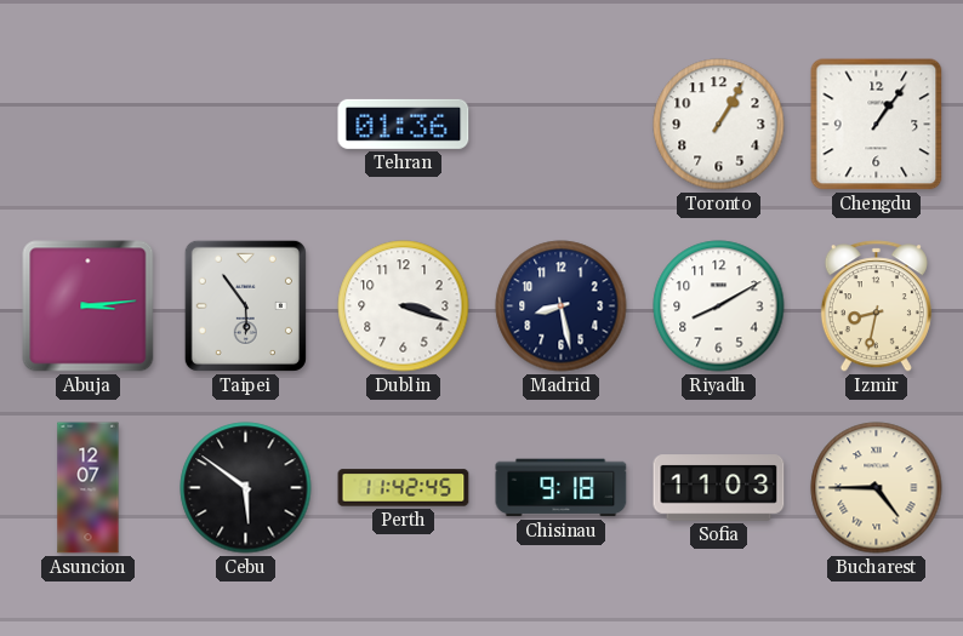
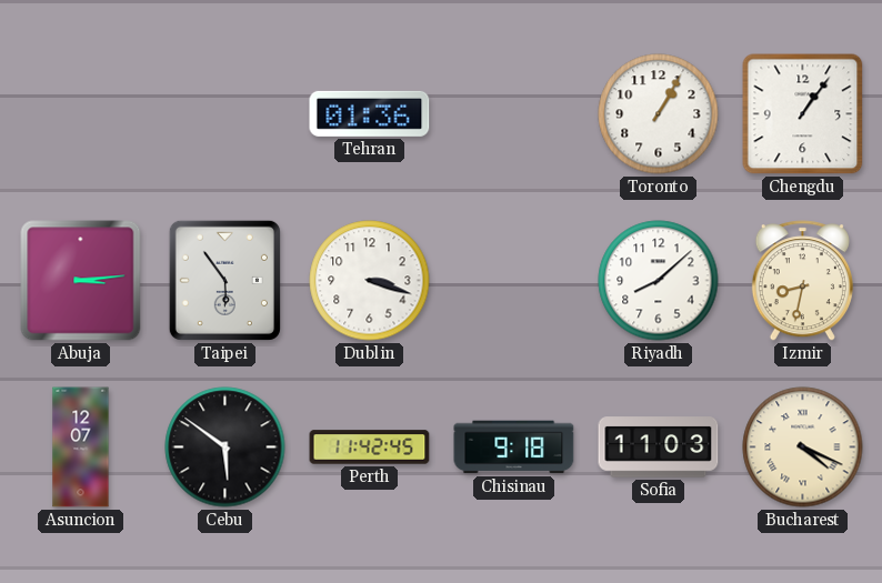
Madrid: 8:28 -> none (562, 306)
Riyadh: 8:10 -> 8:08 (659, 281)
Bucharest: 4:45 -> 4:19 (803, 448)
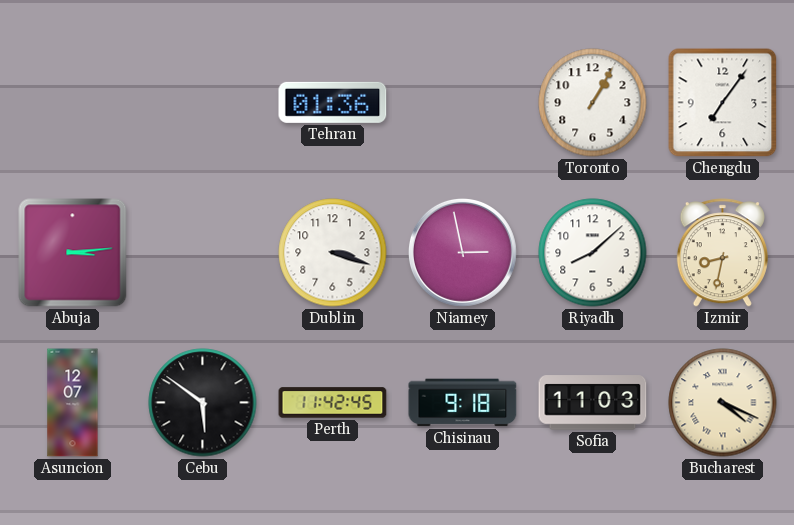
Chengdu: 1:06 -> 7:06 (723, 103)
Taipei: 5:54 -> none (224, 280)
Niamey: none -> 2:58 (462, 252)
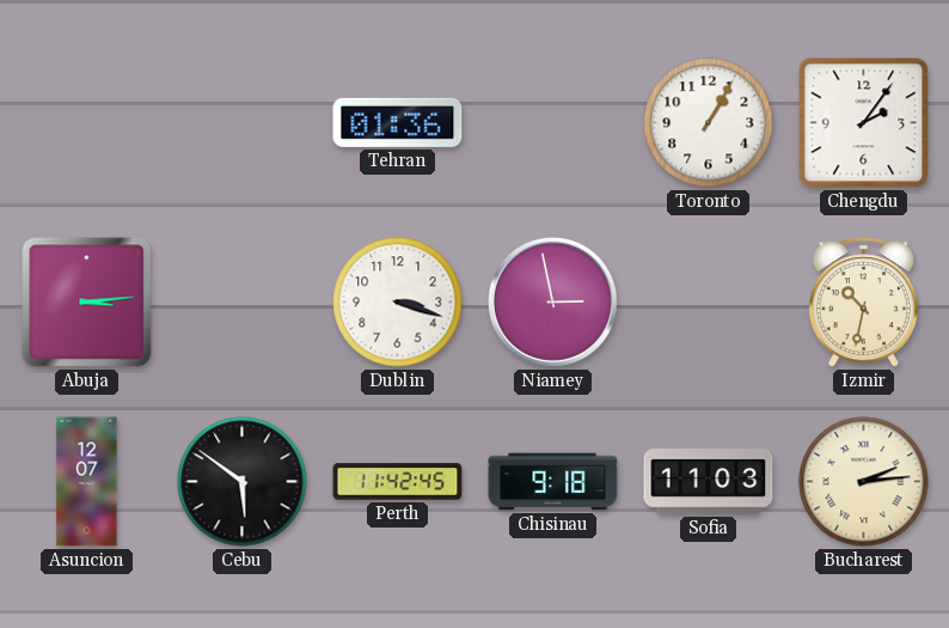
Chengdu: 7:06 -> 2:06 (864, 123)
Riyadh: 8:08 -> none (593, 253)
Izmir: 8:32 -> 10:32 (863, 303)
Bucharest: 4:19 -> 2:14 (864, 482)
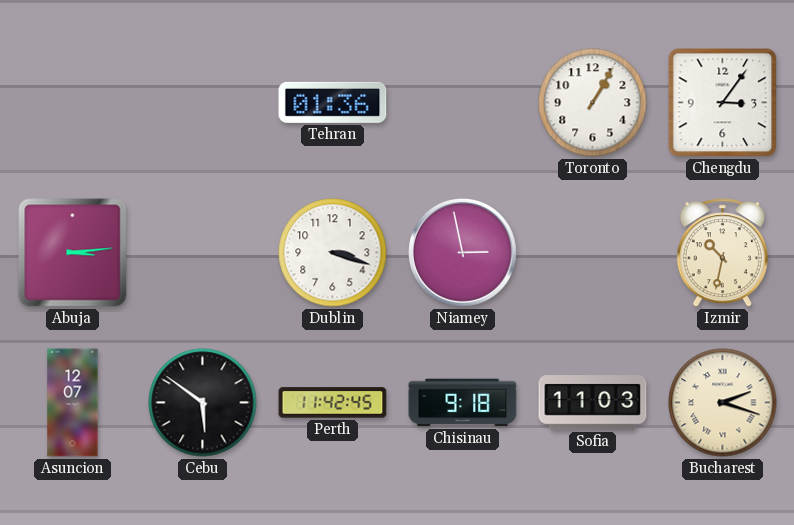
Chengdu: 2:06 -> 3:06 (723, 103)
Bucharest: 2:14 -> 2:18 (723, 403)
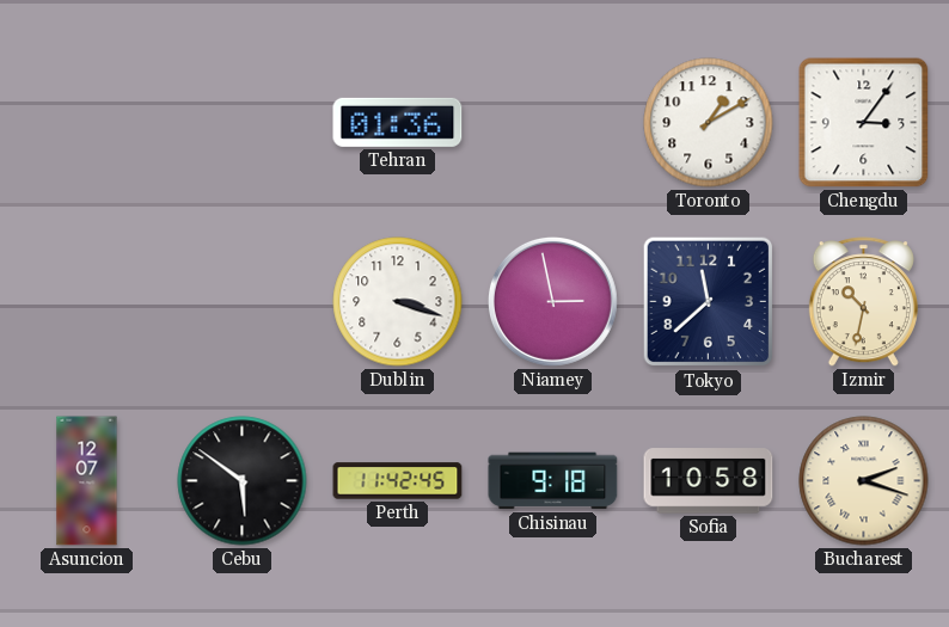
Toronto: 1:05 -> 1:10 (709, 123)
Abuja: 3:14 -> none (73, 253)
Tokyo: none -> 11:38 (709, 302)
Sofia: 11:03 -> 10:58 (709, 481)
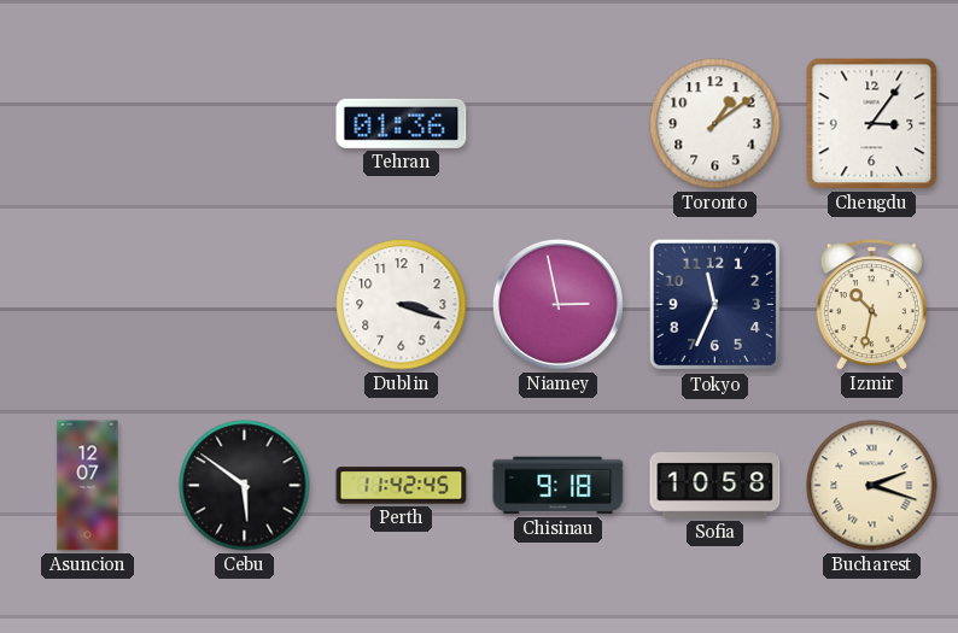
Toronto: 1:10 -> 1:09 (715, 124)
Tokyo: 11:38 -> 11:34 (715, 305)
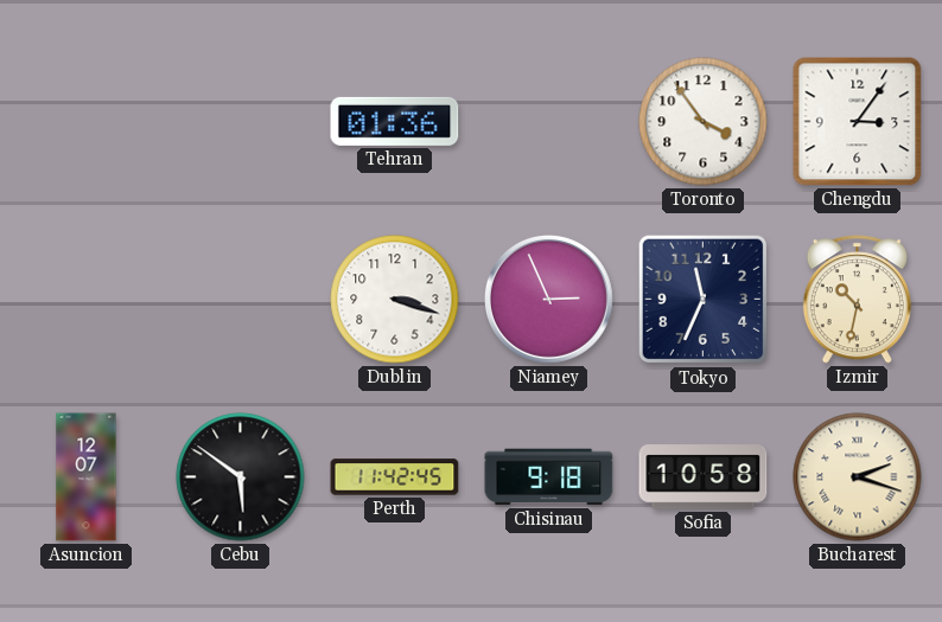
Toronto: 1:09 -> 3:54 (704, 122)
Niamey: 2:58 -> 2:56 (548, 299)
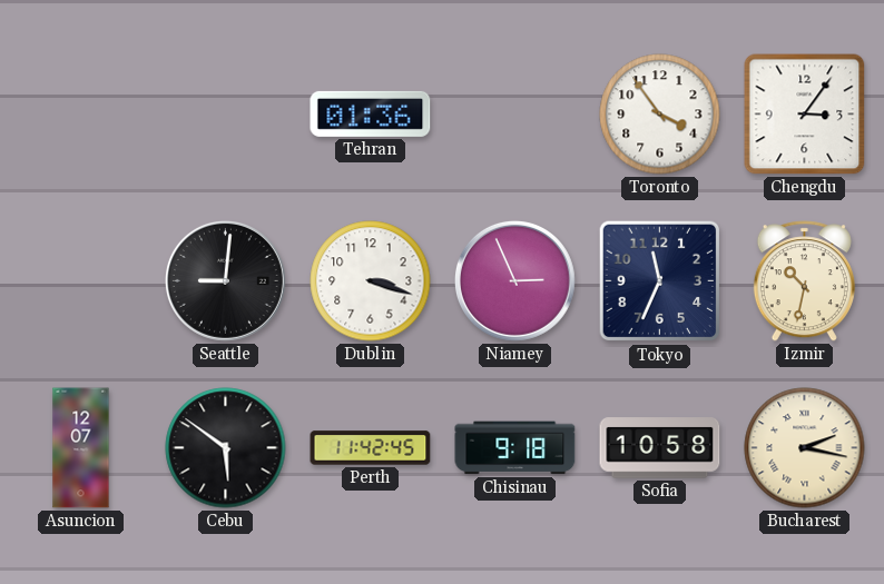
Seattle: none -> 9:01 (225, 280)
Bucharest: 2:18 -> 2:17 (805, 448)
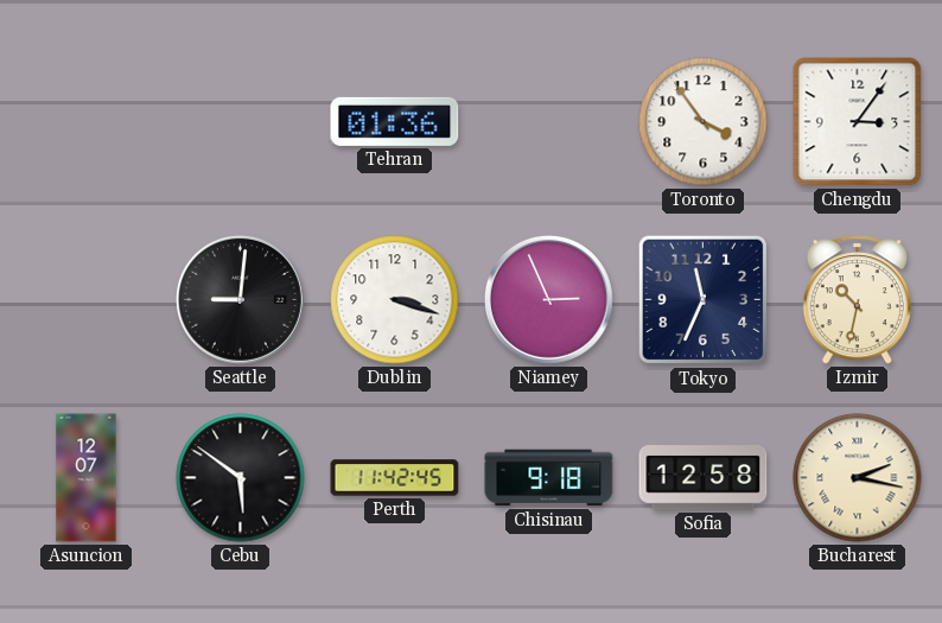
Sofia: 10:58 -> 12:58 (704, 478)
